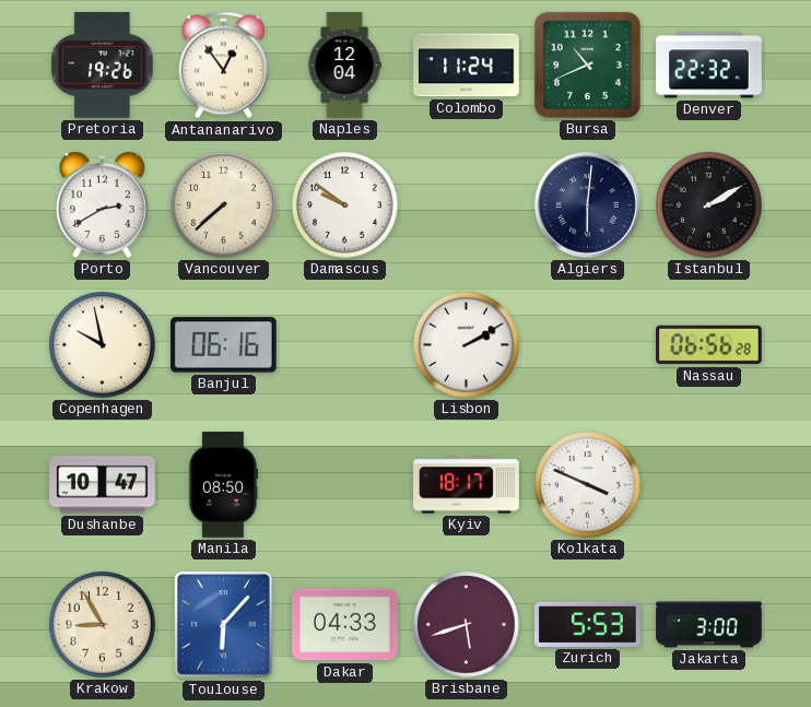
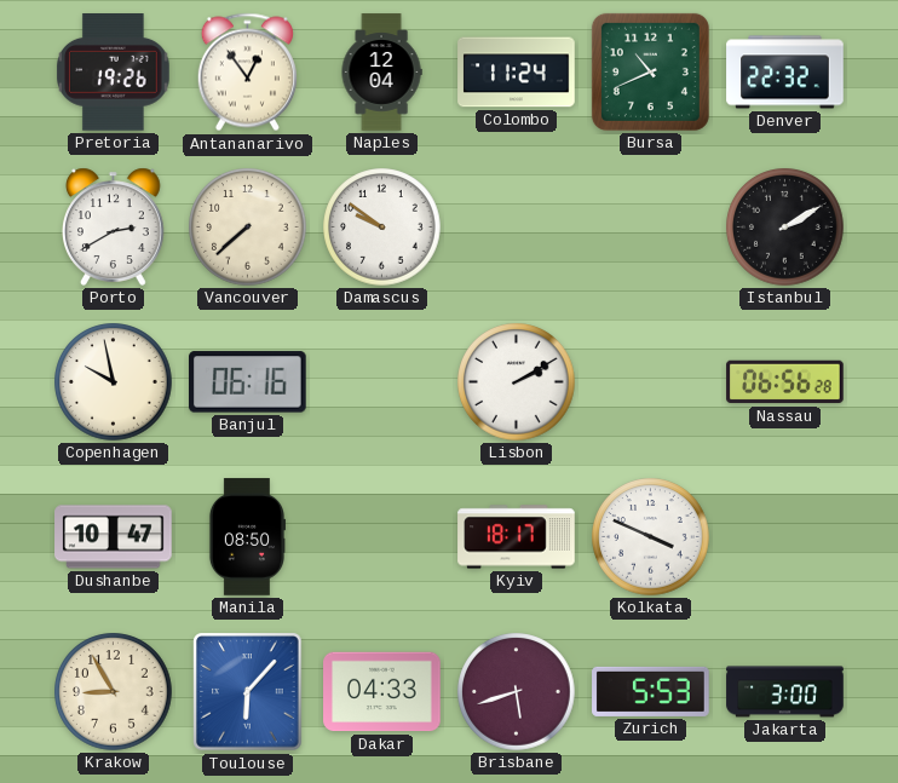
Algiers: 6:01 -> none (587, 204)
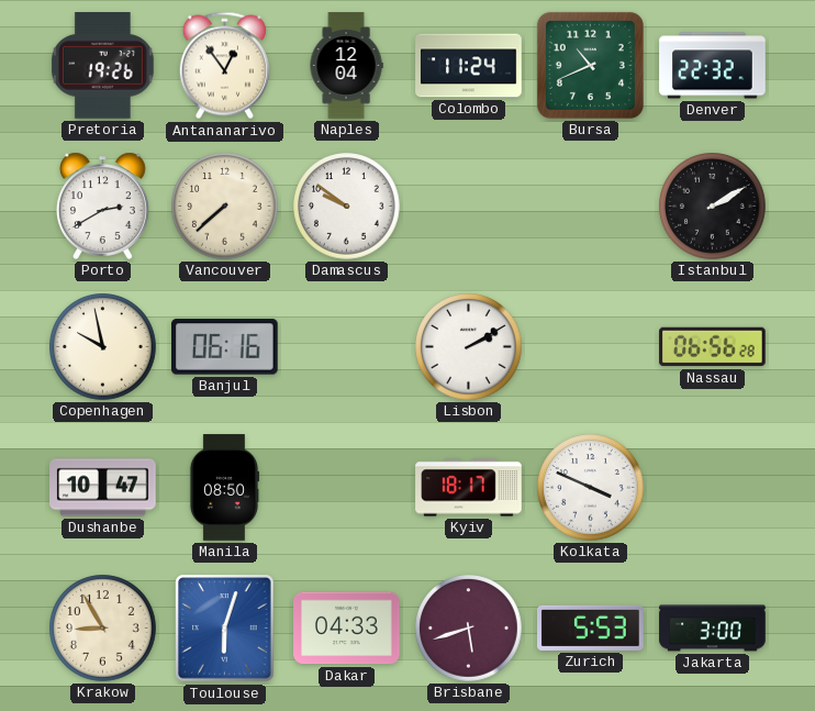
Toulouse: 6:07 -> 6:03 (225, 629)
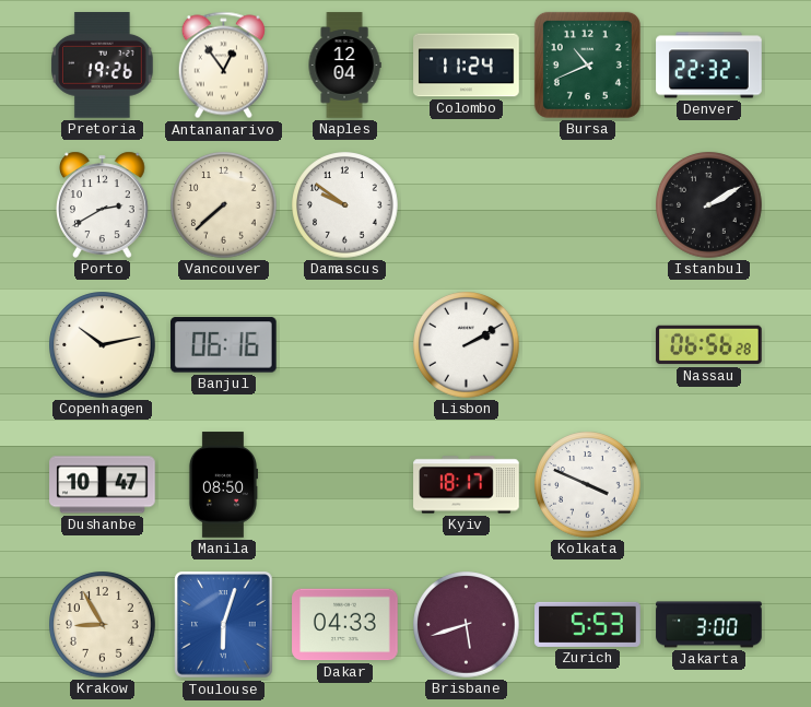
Copenhagen: 9:58 -> 10:13 (103, 345)
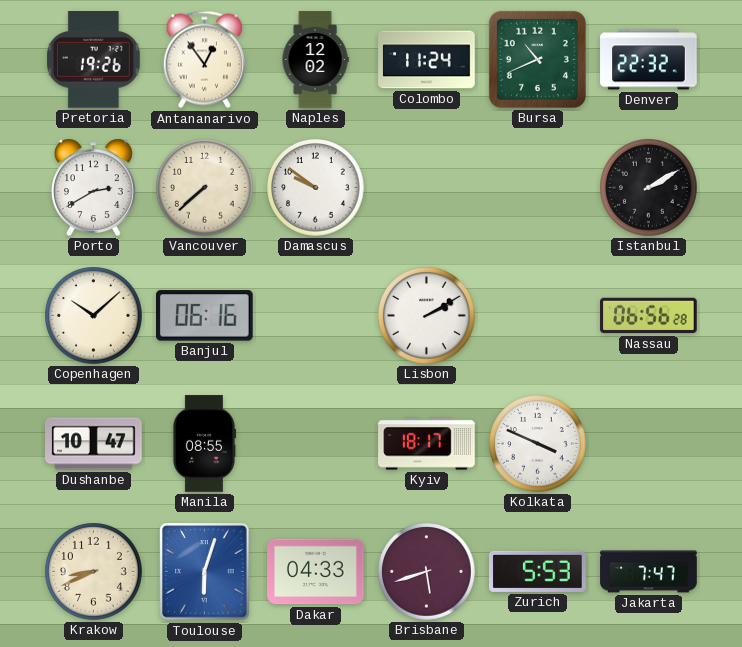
Naples: 12:04 -> 12:02 (315, 60)
Copenhagen: 10:13 -> 10:08 (94, 316)
Manila: 08:50 -> 08:55 (203, 444)
Krakow: 8:55 -> 8:41 (94, 572)
Jakarta: 3:00 -> 7:47 (649, 572)
